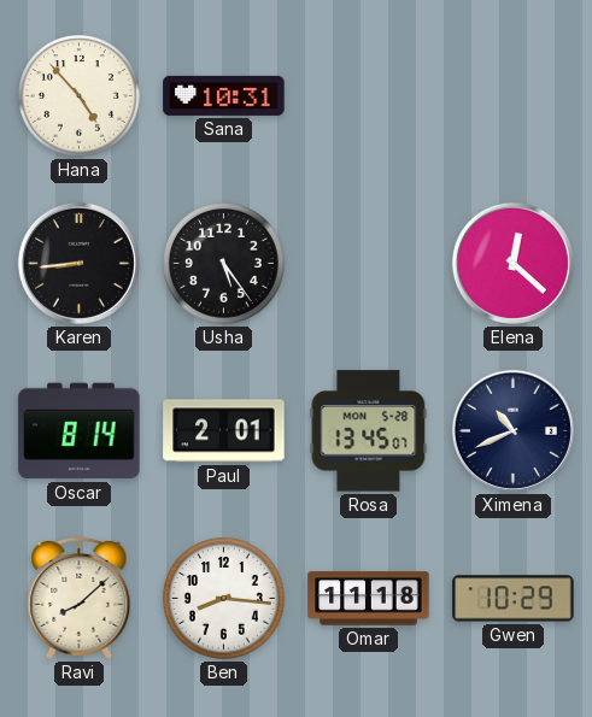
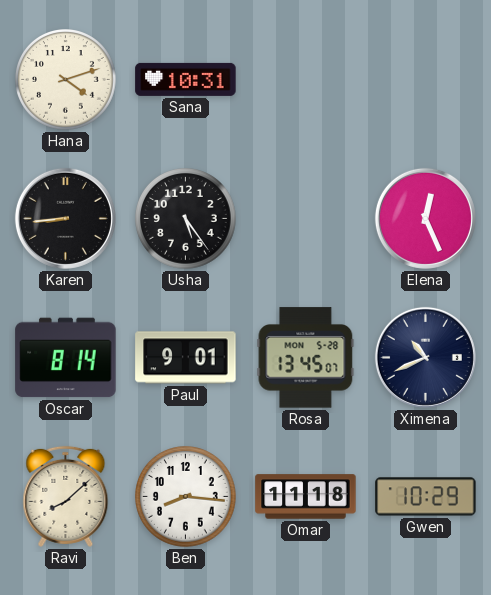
Hana: 4:53 -> 4:12 (66, 80)
Elena: 12:22 -> 12:26 (425, 218)
Paul: 2:01 -> 9:01 (186, 358)
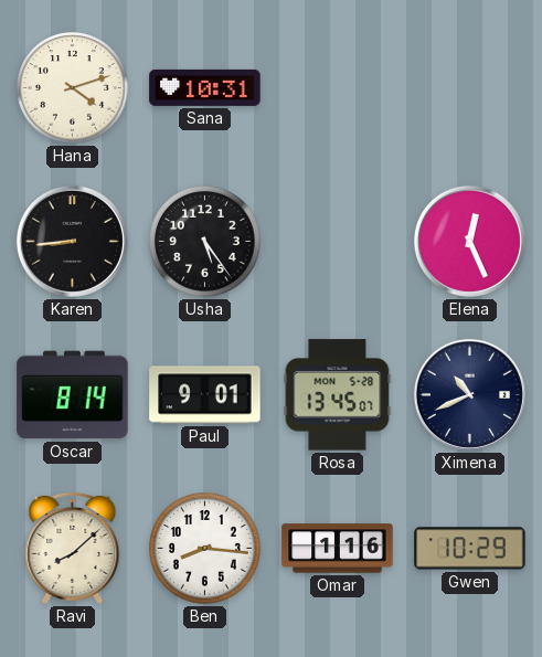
Omar: 11:18 -> 1:16 (338, 549)
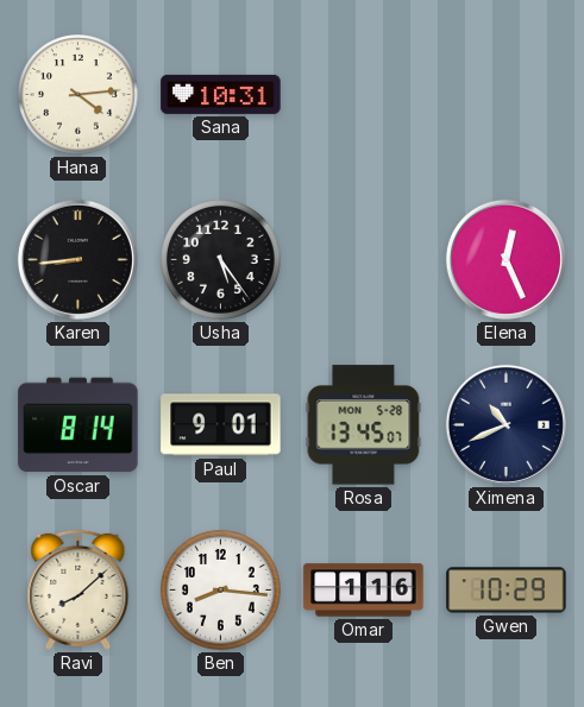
Hana: 4:12 -> 4:14 (79, 95)
